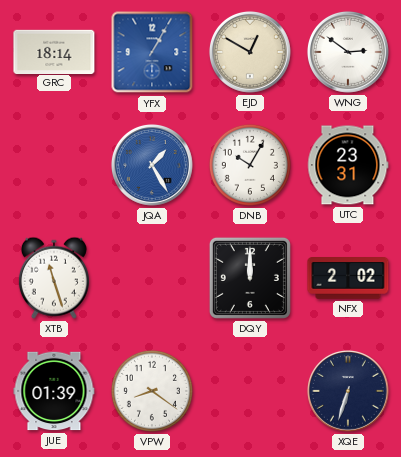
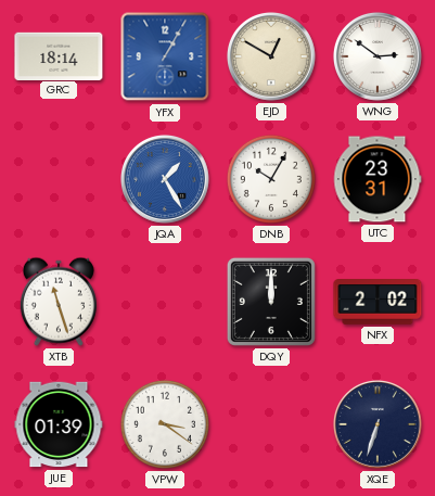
VPW: 8:21 -> 3:21 (165, 424)
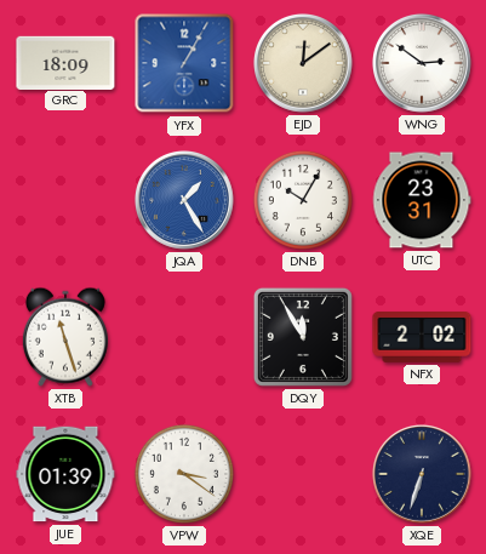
GRC: 18:14 -> 18:09 (65, 62)
EJD: 12:50 -> 12:09 (303, 63)
DQY: 12:00 -> 11:55 (303, 337)
